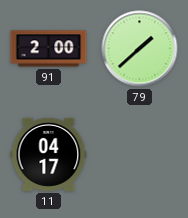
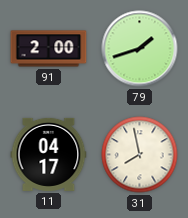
79: 1:38 -> 1:42 (140, 49)
31: none -> 7:58 (140, 155)
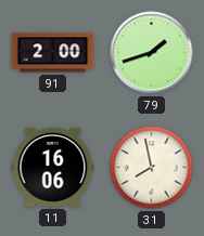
11: 04:17 -> 16:06 (53, 167)
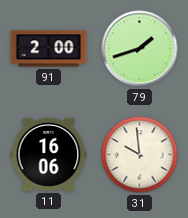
31: 7:58 -> 9:59 (140, 155)
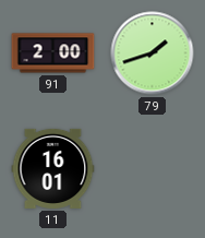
11: 16:06 -> 16:01 (53, 168)
31: 9:59 -> none (140, 155)
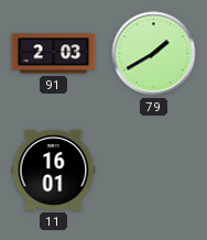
91: 2:00 -> 2:03 (54, 54)
79: 1:42 -> 1:40 (154, 54)
